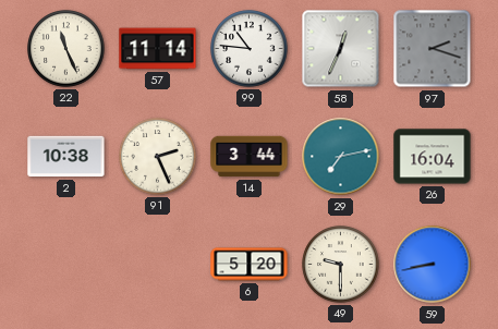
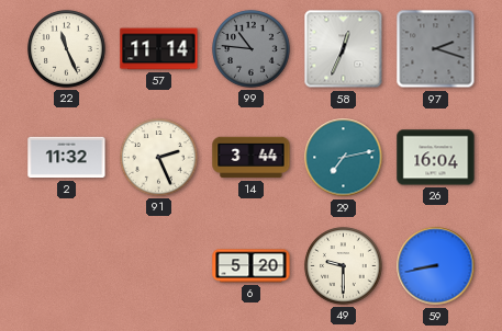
99 dial: white -> grey (252, 49)
2: 10:38 -> 11:32 (67, 158)
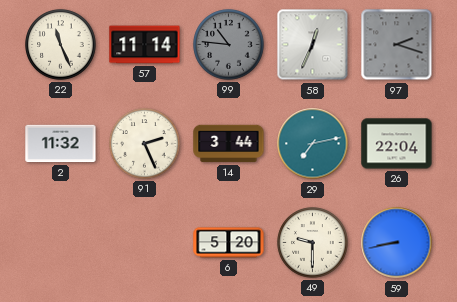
26: 16:04 -> 22:04 (397, 144)
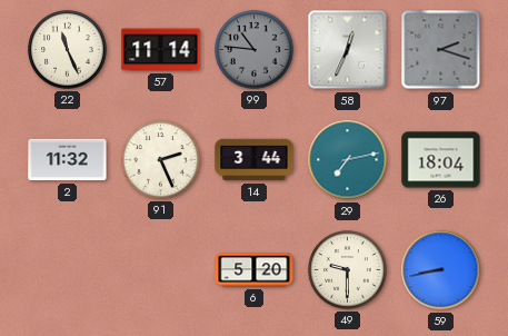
26: 22:04 -> 18:04 (441, 160)
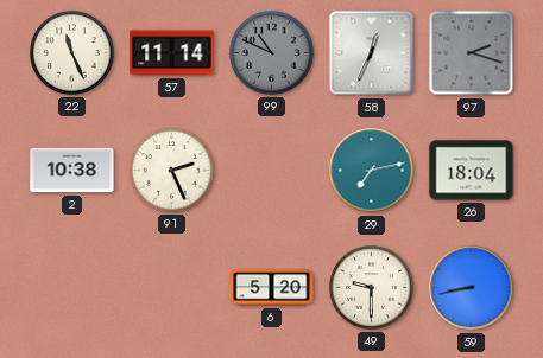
99: 10:46 -> 10:49 (272, 53)
2: 11:32 -> 10:38 (72, 171)
14: 3:44 -> none (255, 160)
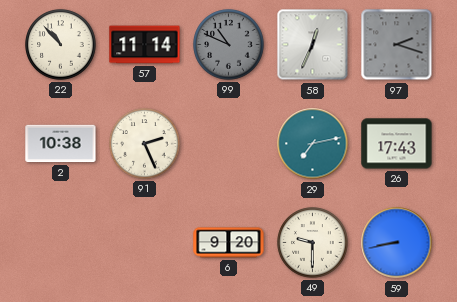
22: 11:26 -> 10:53 (61, 45)
26: 18:04 -> 17:43 (397, 144)
6: 5:20 -> 9:20 (229, 243)
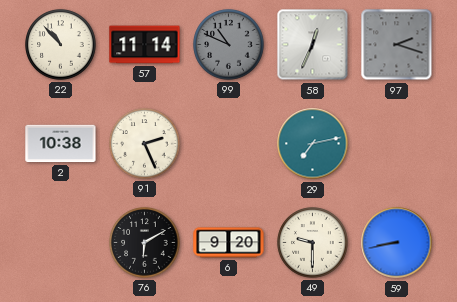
26: 17:43 -> none (397, 144)
76: none -> 6:10 (145, 243)
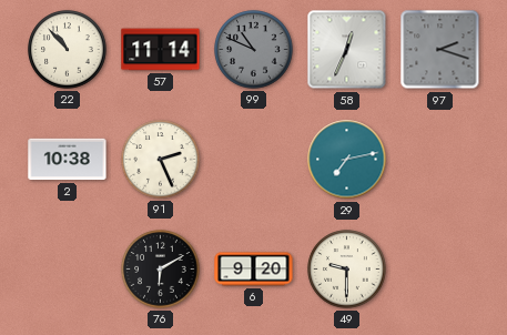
59: 8:43 -> none (397, 243)
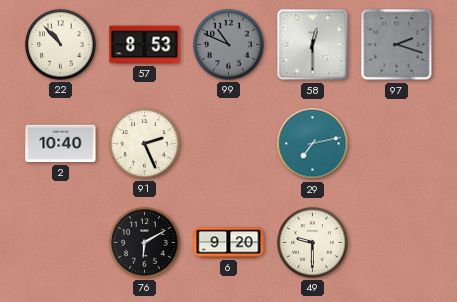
57: 11:14 -> 8:53 (145, 45)
58: 12:34 -> 12:30 (313, 45)
2: 10:38 -> 10:40 (61, 144)
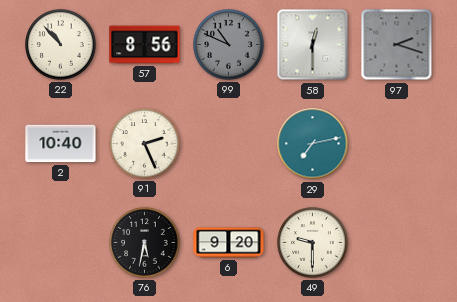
57: 8:53 -> 8:56 (145, 45)
76: 6:10 -> 5:32 (145, 243)
